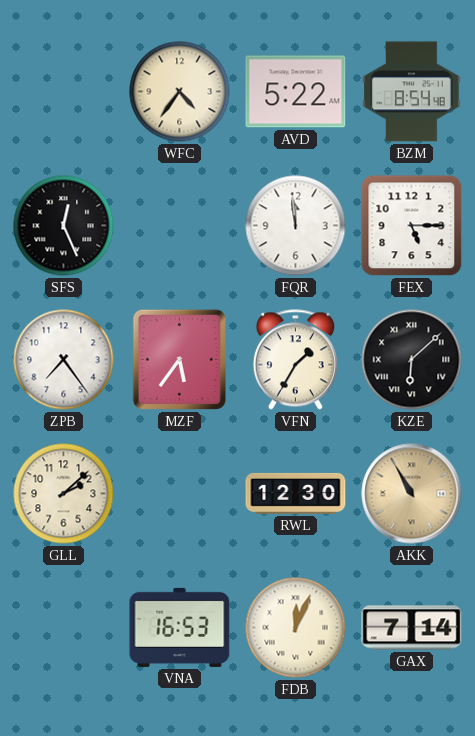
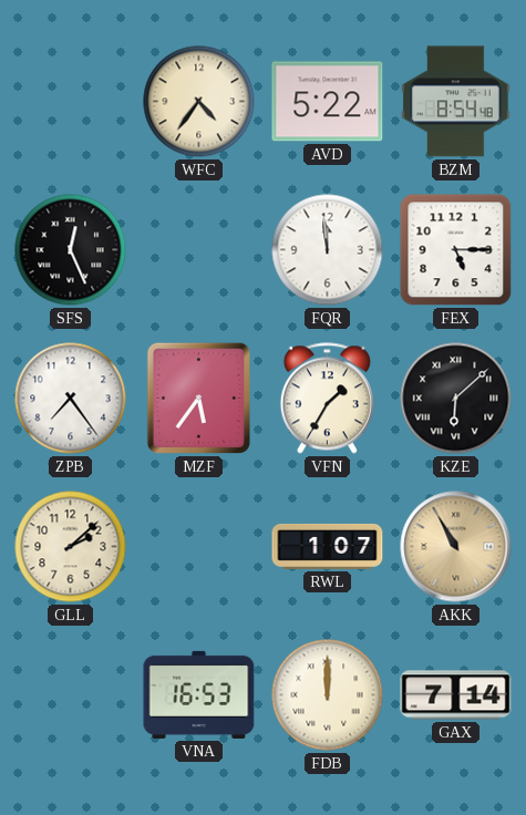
RWL: 12:30 -> 1:07 (328, 546)
FDB: 12:04 -> 12:00 (328, 695)
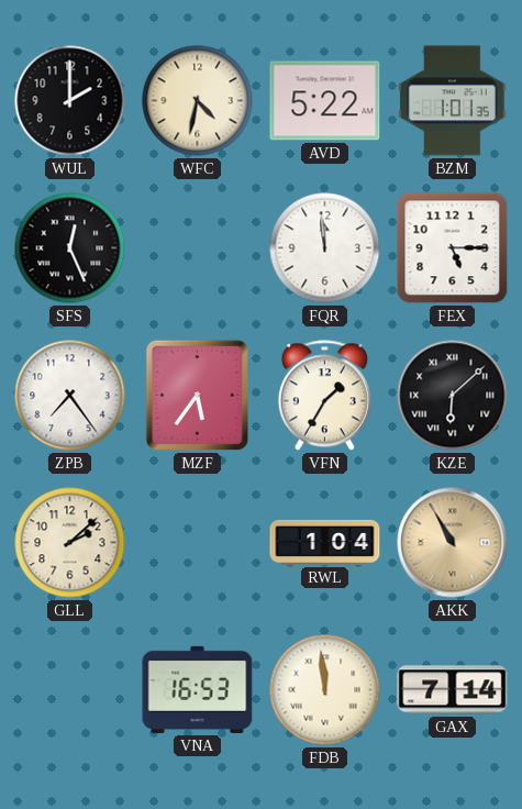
WUL: none -> 2:00 (70, 101)
WFC: 4:36 -> 4:32 (198, 101)
BZM: 8:54 -> 1:01 (453, 101)
RWL: 1:07 -> 1:04 (325, 542)
FDB: 12:00 -> 11:59 (325, 690)
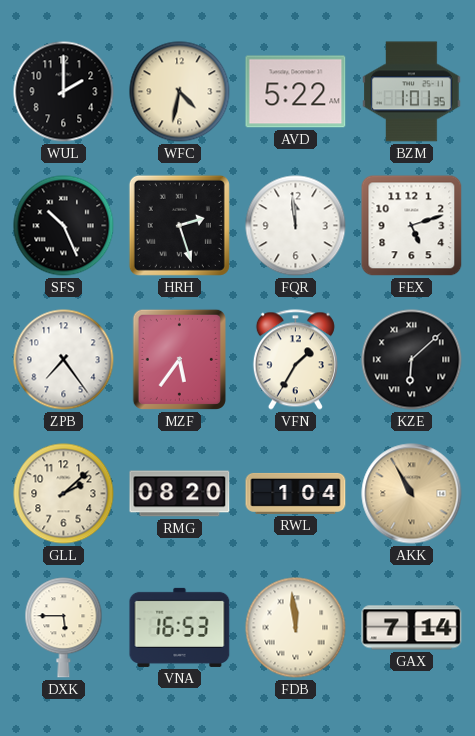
SFS: 12:26 -> 10:26 (64, 226)
HRH: none -> 2:27 (179, 225)
FEX: 5:15 -> 5:12 (412, 226)
RMG: none -> 08:20 (180, 494)
DXK: none -> 5:45 (64, 628)
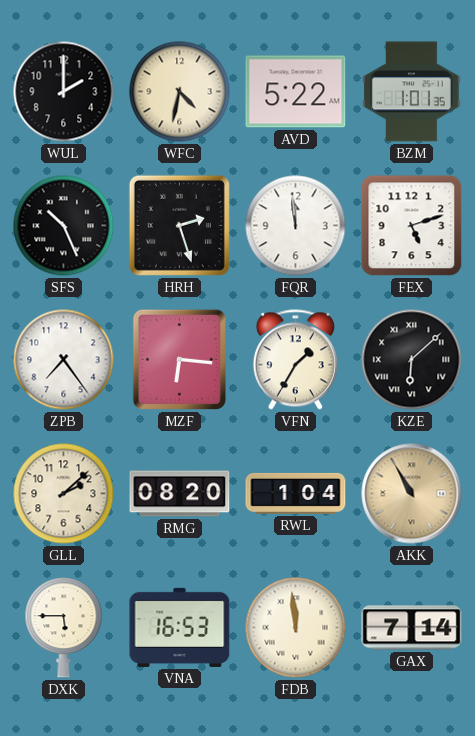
MZF: 5:36 -> 6:16 (179, 359)
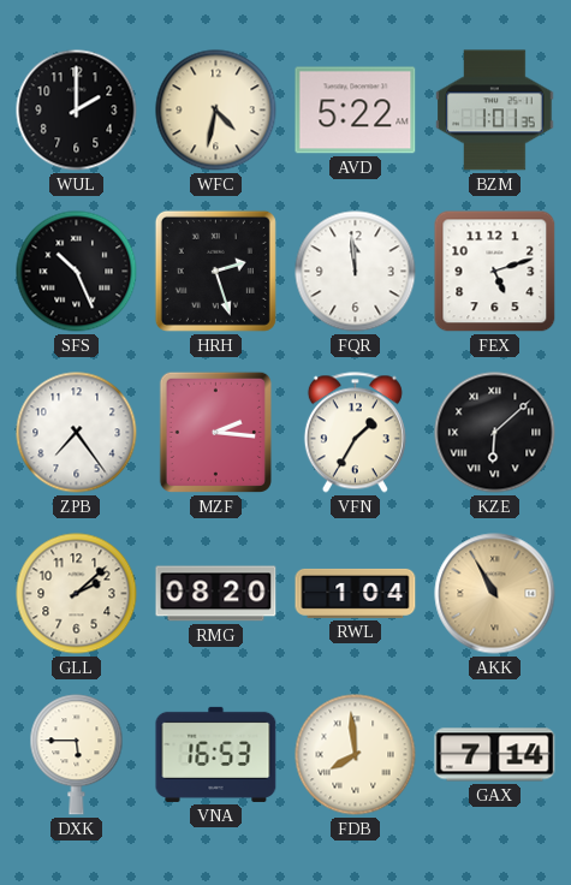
MZF: 6:16 -> 2:16 (215, 432)
FDB: 11:59 -> 7:59 (356, 755)
